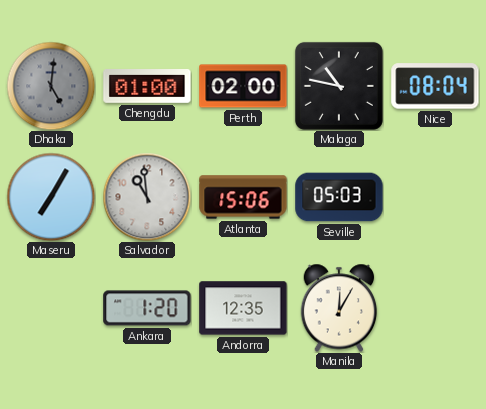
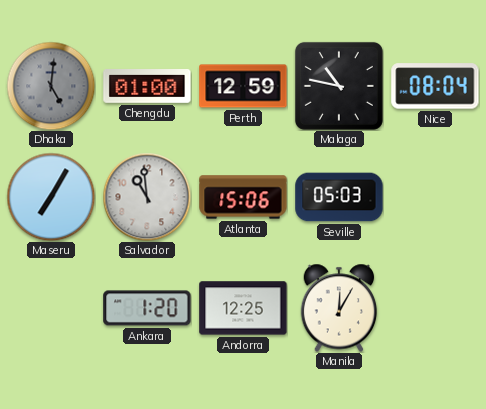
Perth: 02:00 -> 12:59 (243, 86)
Andorra: 12:35 -> 12:25 (243, 308)
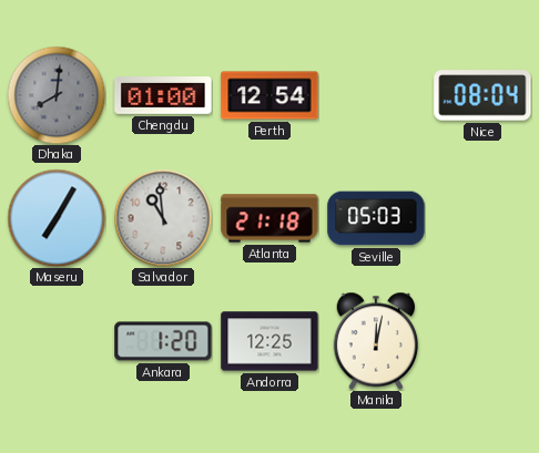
Dhaka: 5:01 -> 8:01 (57, 95)
Perth: 12:59 -> 12:54 (269, 95)
Malaga: 10:47 -> none (339, 86)
Atlanta: 15:06 -> 21:18 (269, 218)
Manila: 12:05 -> 12:02 (376, 341)
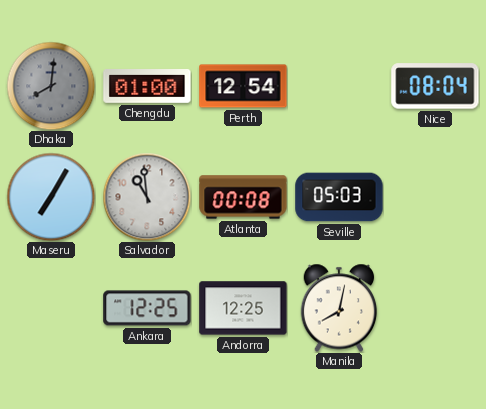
Atlanta: 21:18 -> 00:08 (243, 197)
Ankara: 1:20 -> 12:25 (147, 308)
Manila: 12:02 -> 8:02 (339, 308)
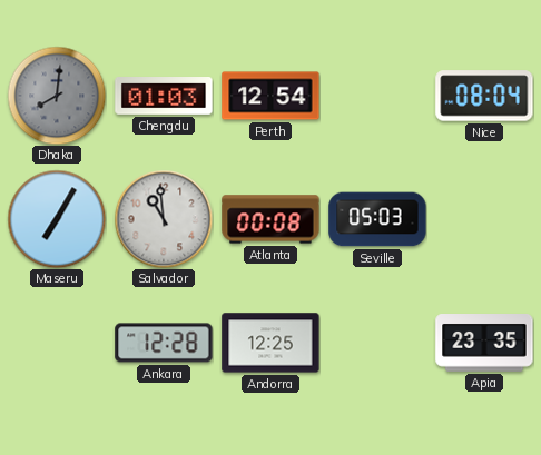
Chengdu: 01:00 -> 01:03 (164, 97)
Ankara: 12:25 -> 12:28 (164, 343)
Manila: 8:02 -> none (339, 308)
Apia: none -> 23:35 (484, 343)
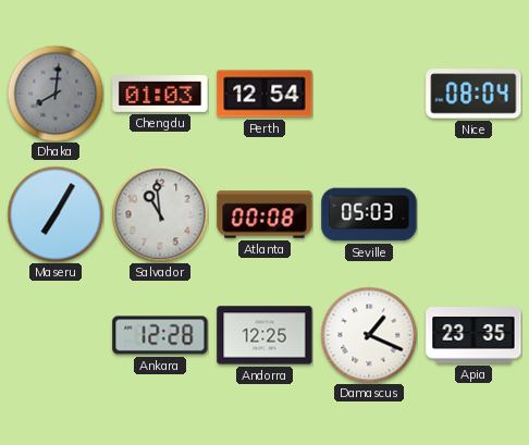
Damascus: none -> 1:19 (369, 335)
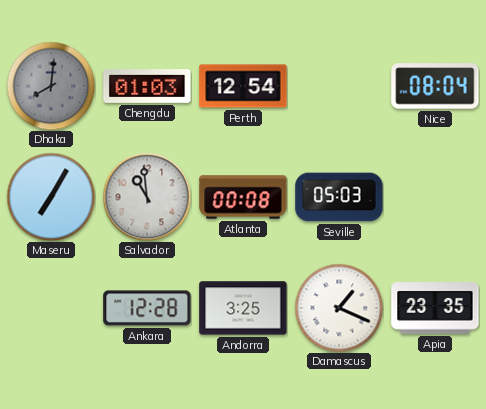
Andorra: 12:25 -> 3:25 (243, 308)
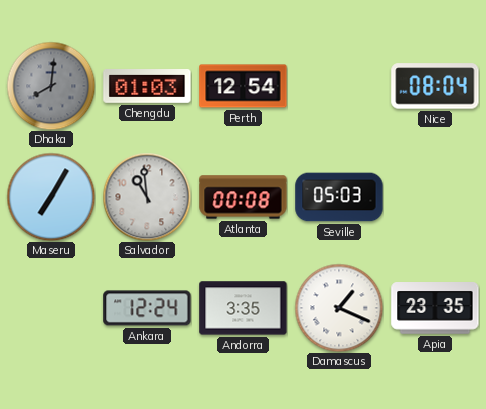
Ankara: 12:28 -> 12:24 (147, 308)
Andorra: 3:25 -> 3:35 (243, 308)
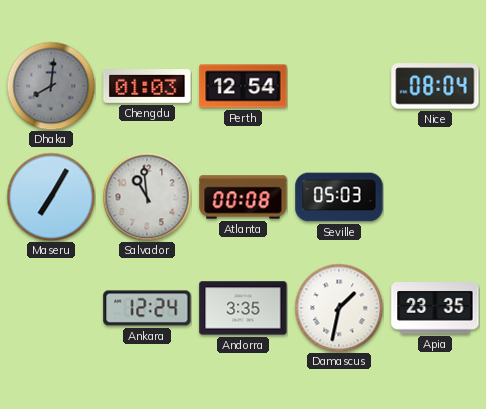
Damascus: 1:19 -> 1:32 (339, 308)
